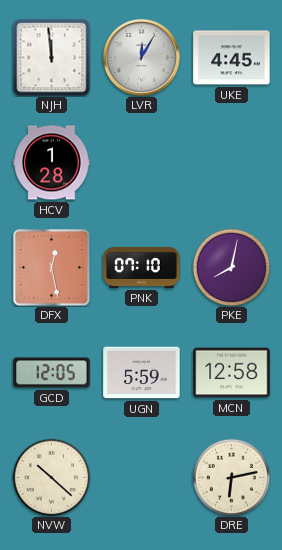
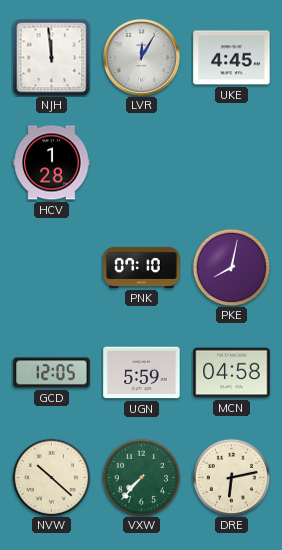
DFX: 12:28 -> none (52, 268)
MCN: 12:58 -> 04:58 (232, 373)
VXW: none -> 7:37 (141, 477)
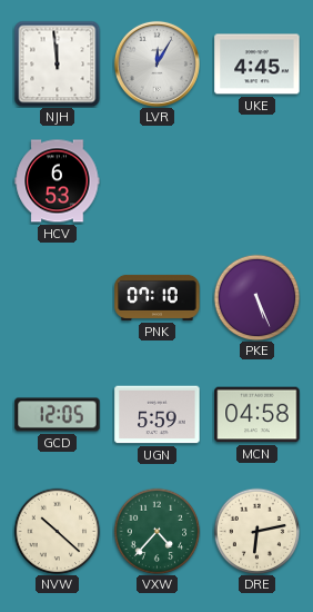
HCV: 1:28 -> 6:53 (58, 181)
PKE: 8:02 -> 5:26 (256, 297)
VXW: 7:37 -> 4:37 (156, 531)
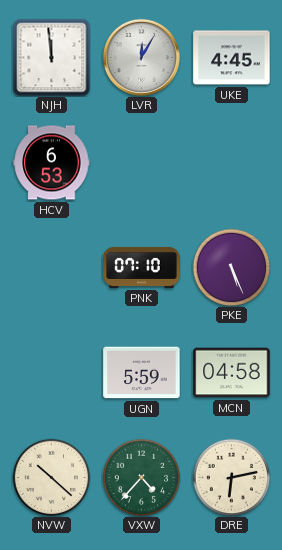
GCD: 12:05 -> none (58, 415)
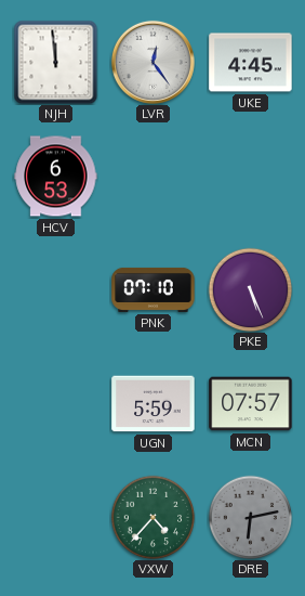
LVR: 12:05 -> 12:24 (152, 62)
MCN: 04:58 -> 07:57 (251, 404)
NVW: 10:22 -> none (51, 477)
DRE dial: cream -> grey (250, 517)
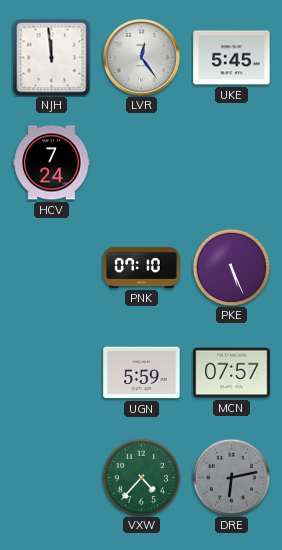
UKE: 4:45 -> 5:45 (232, 58)
HCV: 6:53 -> 7:24 (52, 163)
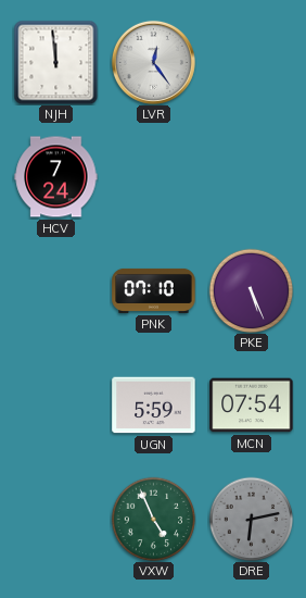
UKE: 5:45 -> none (232, 58)
MCN: 07:57 -> 07:54 (252, 406)
VXW: 4:37 -> 4:56 (153, 519)
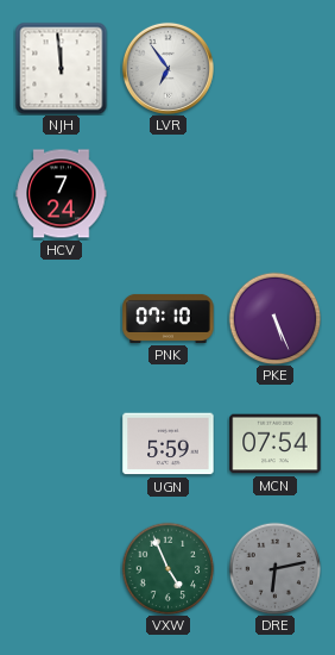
LVR: 12:24 -> 6:54 (167, 68)
